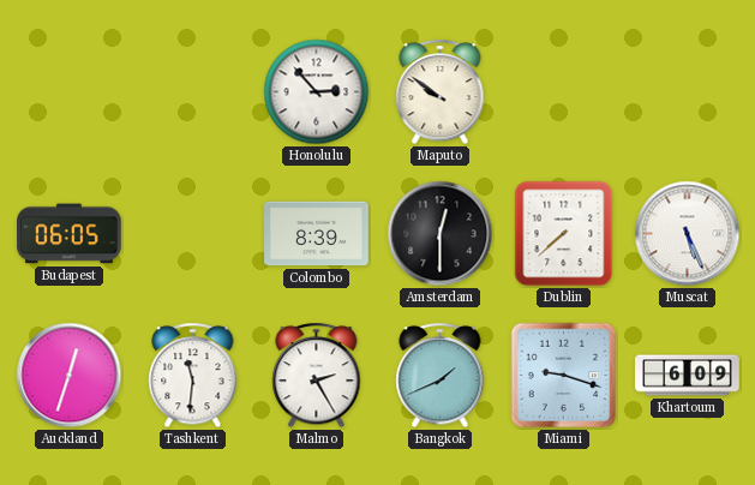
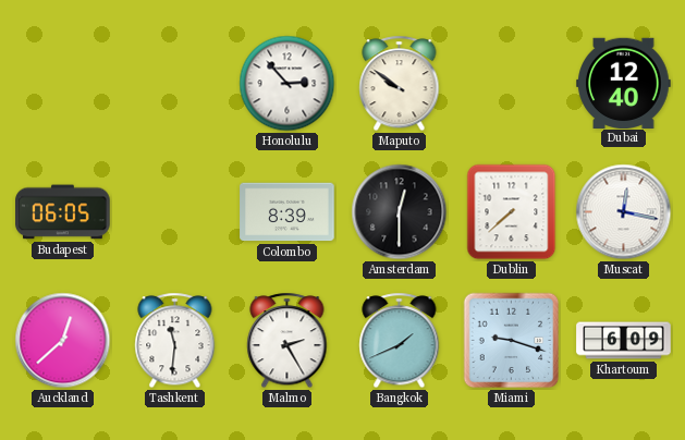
Dubai: none -> 12:40 (624, 83)
Muscat: 5:26 -> 12:17 (624, 212)
Auckland: 12:33 -> 12:38 (63, 341)
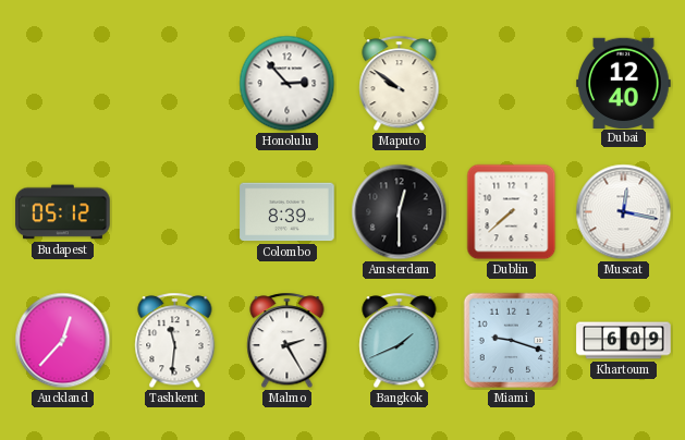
Budapest: 06:05 -> 05:12 (63, 212)
Auckland: 12:38 -> 12:37 (63, 341)
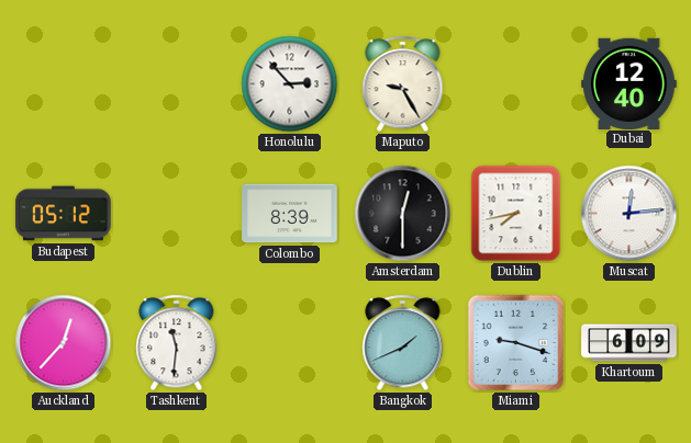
Maputo: 9:51 -> 9:25 (403, 84)
Dublin: 7:38 -> 7:43 (516, 214)
Muscat: 12:17 -> 12:14 (629, 214)
Malmo: 2:25 -> none (288, 341)
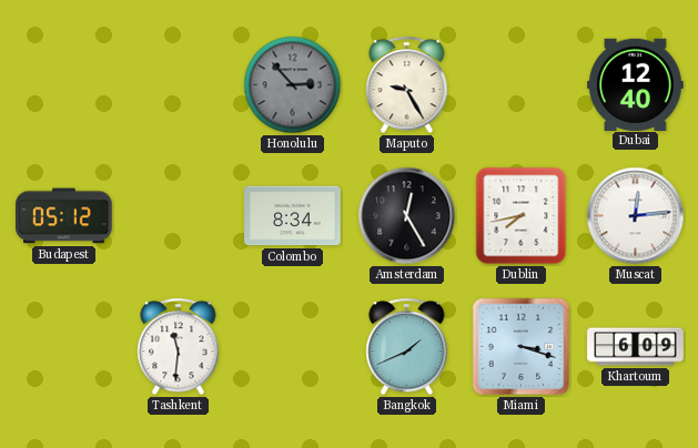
Honolulu dial: white -> grey (293, 85)
Colombo: 8:39 -> 8:34 (293, 216)
Amsterdam: 12:30 -> 12:25 (407, 216)
Auckland: 12:37 -> none (64, 343)
Miami: 9:18 -> 3:18 (522, 347)
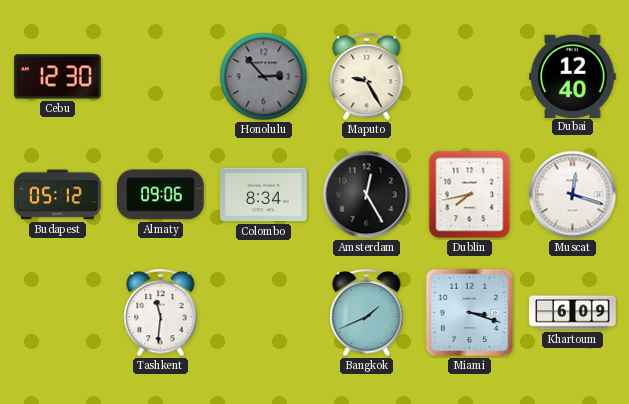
Cebu: none -> 12:30 (58, 77)
Almaty: none -> 09:06 (161, 195)
Muscat: 12:14 -> 12:18 (573, 195)
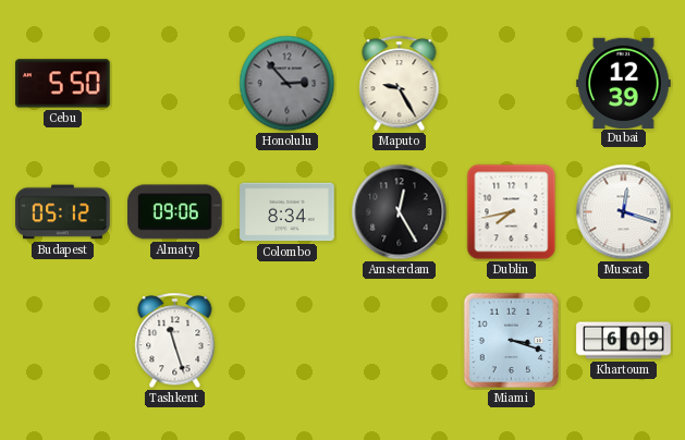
Cebu: 12:30 -> 5:50 (63, 84)
Dubai: 12:40 -> 12:39 (624, 83)
Tashkent: 11:31 -> 11:27 (175, 341)
Bangkok: 1:41 -> none (367, 313)
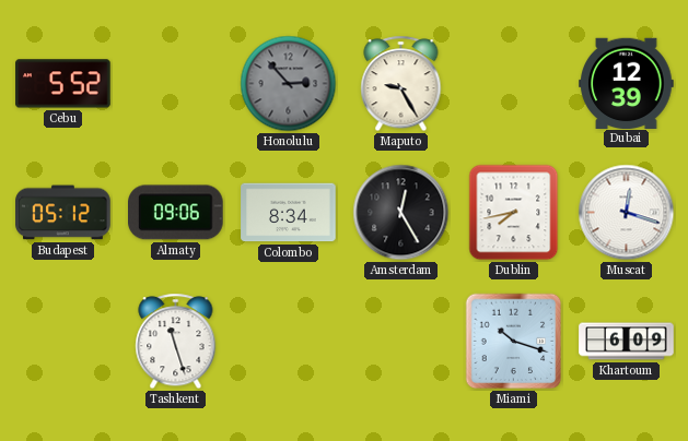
Cebu: 5:50 -> 5:52 (63, 84)
Miami: 3:18 -> 10:18 (514, 342)
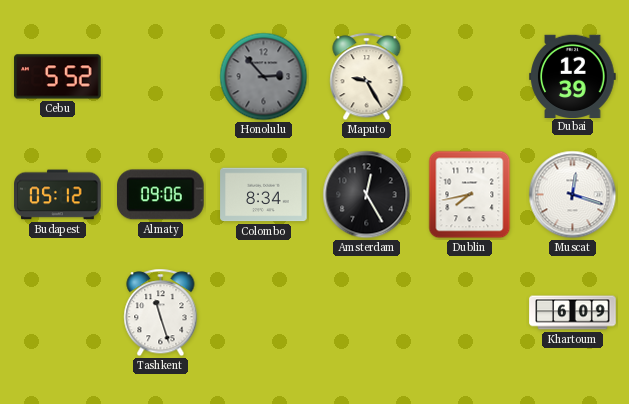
Miami: 10:18 -> none (514, 342)
